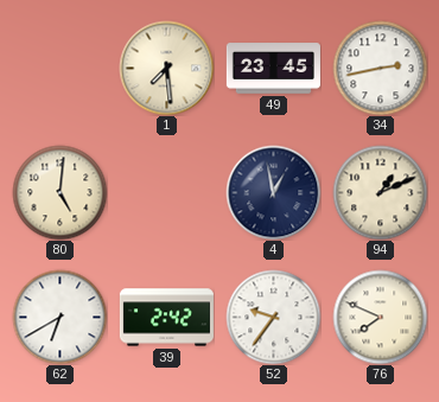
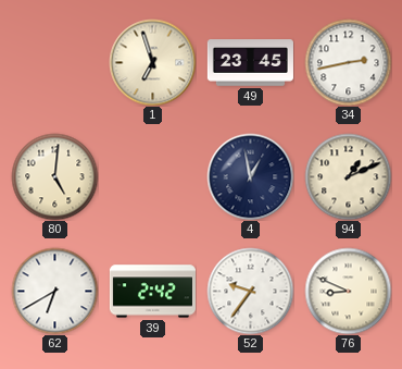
1: 7:29 -> 6:57 (152, 62)
76: 7:49 -> 8:49 (348, 291)
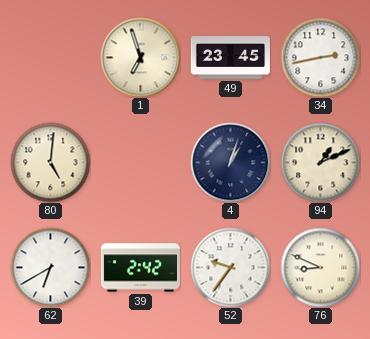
4: 12:58 -> 1:03 (230, 162)
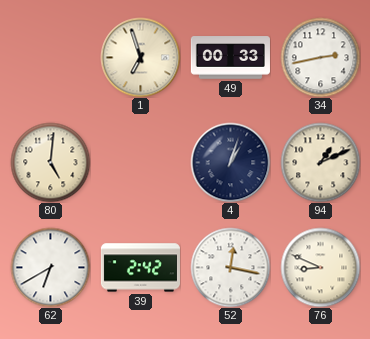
49: 23:45 -> 00:33 (230, 58)
52: 9:36 -> 12:17 (230, 267)
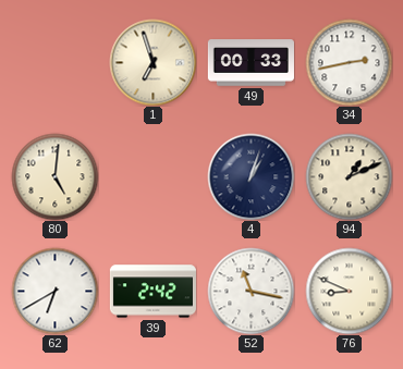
52: 12:17 -> 11:17 (251, 291)
